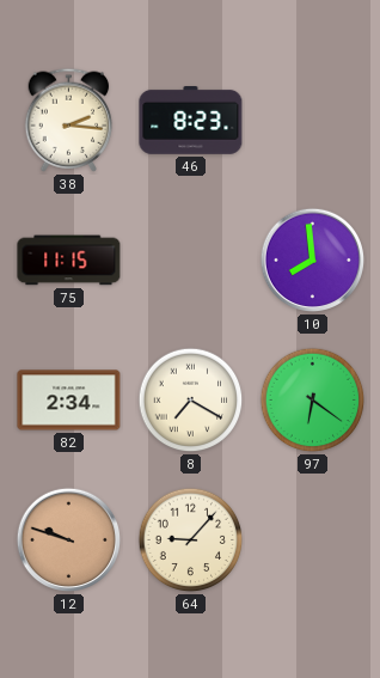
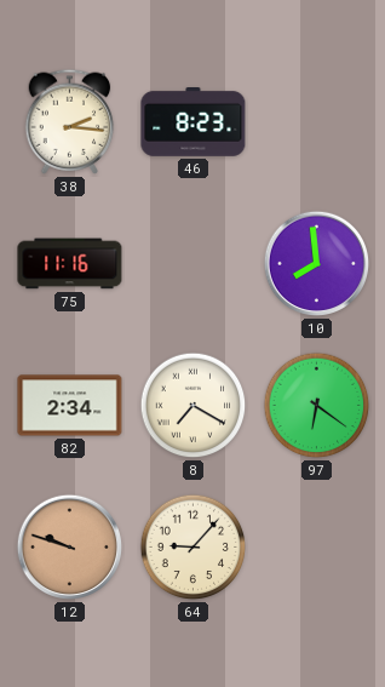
75: 11:15 -> 11:16 (70, 264)
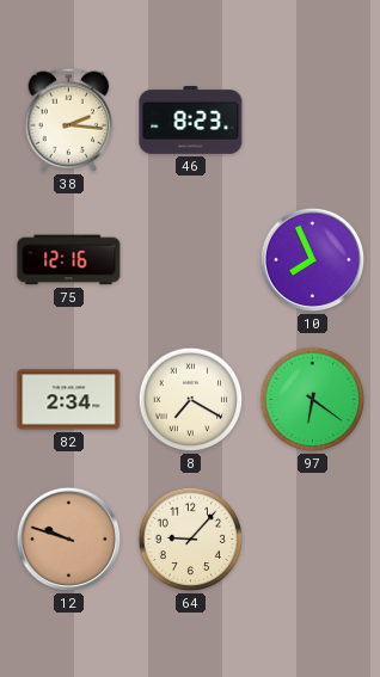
75: 11:16 -> 12:16 (69, 260)
10: 7:59 -> 7:56 (313, 260)
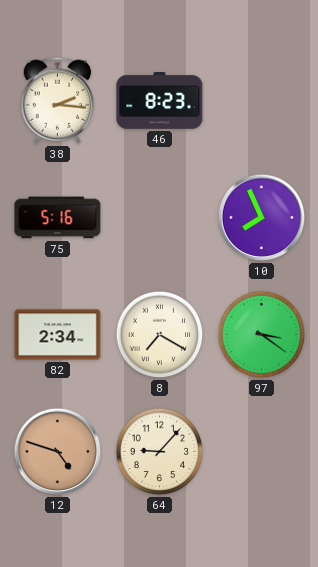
75: 12:16 -> 5:16 (58, 218)
97: 6:21 -> 3:21 (262, 335)
12: 9:48 -> 4:48 (58, 452)
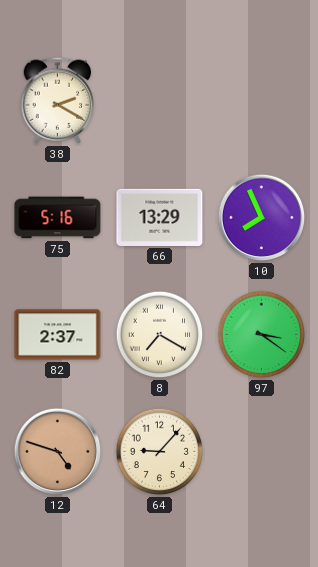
38: 2:16 -> 2:20 (58, 100)
46: 8:23 -> none (160, 101)
66: none -> 13:29 (160, 217)
82: 2:34 -> 2:37 (58, 335)
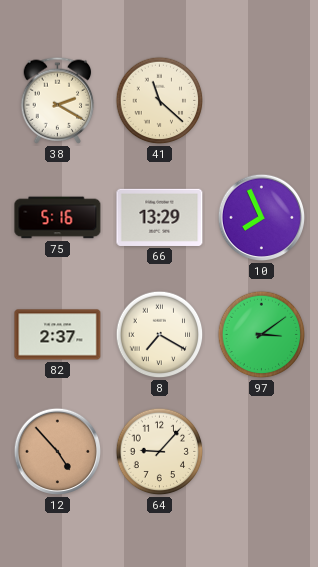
41: none -> 11:22 (160, 101)
97: 3:21 -> 3:09 (262, 335)
12: 4:48 -> 4:53 (58, 452)
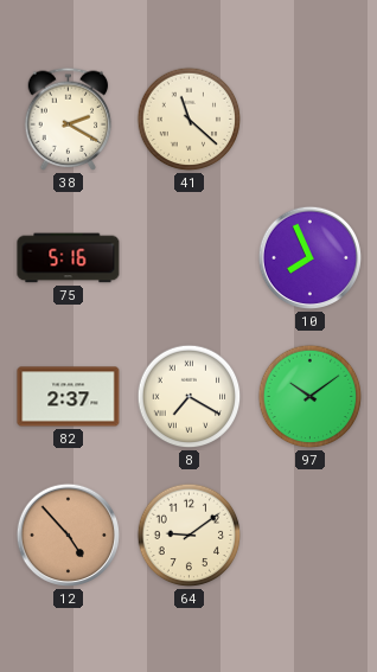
66: 13:29 -> none (160, 217)
97: 3:09 -> 10:09 (311, 397)
64: 9:07 -> 9:09 (190, 536)
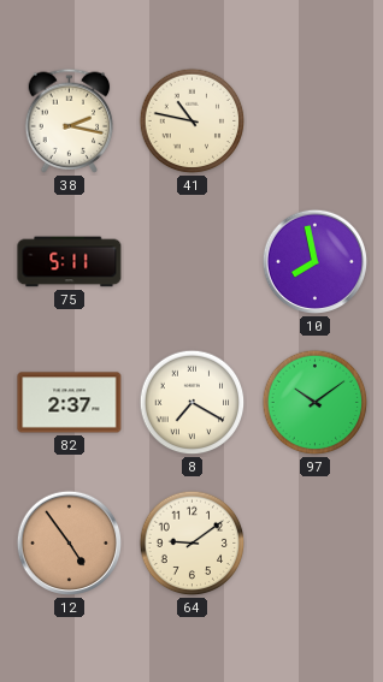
38: 2:20 -> 2:17 (70, 120)
41: 11:22 -> 10:47 (193, 121)
75: 5:16 -> 5:11 (70, 262)
10: 7:56 -> 7:58 (316, 262)
12: 4:53 -> 4:54 (70, 544)
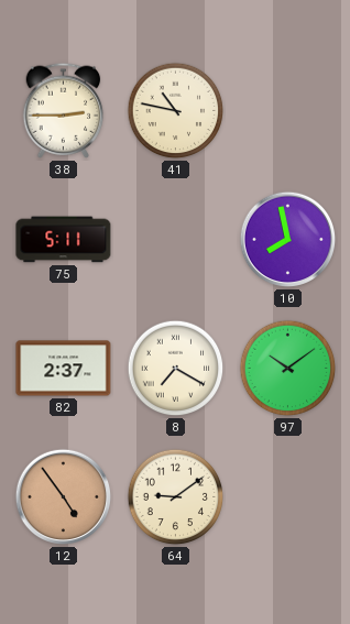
38: 2:17 -> 2:45 (64, 110)
